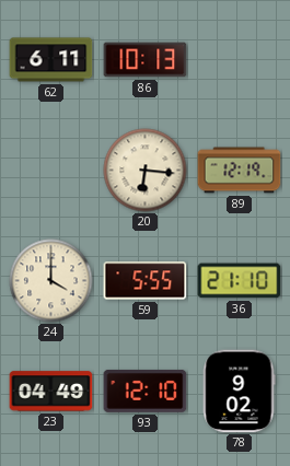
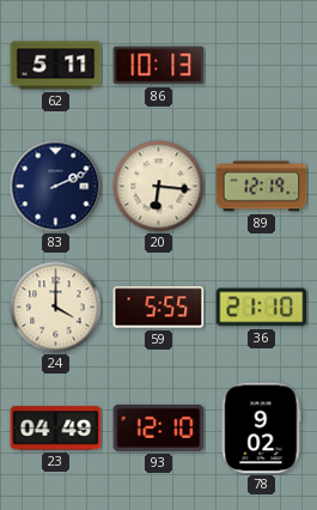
62: 6:11 -> 5:11 (56, 66)
83: none -> 2:11 (56, 187)
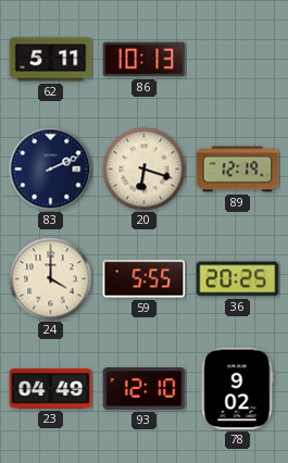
20: 6:16 -> 6:18 (145, 170)
36: 21:10 -> 20:25 (238, 279)
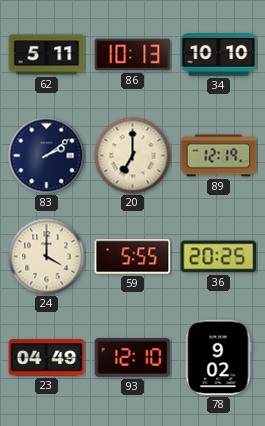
34: none -> 10:10 (219, 55)
83: 2:11 -> 2:09 (47, 156)
20: 6:18 -> 7:00 (133, 156)
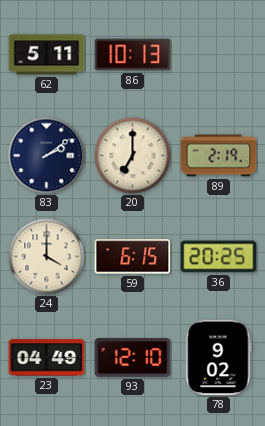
34: 10:10 -> none (219, 55)
89: 12:19 -> 2:19 (219, 156)
59: 5:55 -> 6:15 (133, 257)
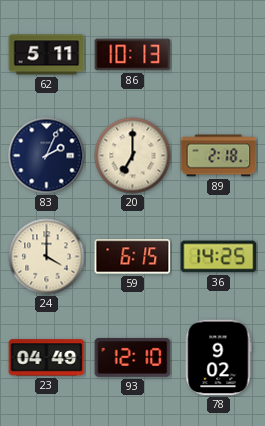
83: 2:09 -> 2:04 (47, 156)
89: 2:19 -> 2:18 (219, 156)
36: 20:25 -> 14:25 (219, 257)
